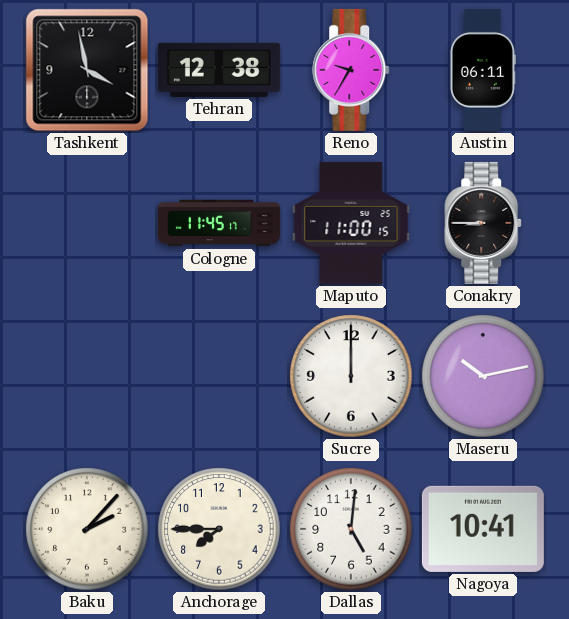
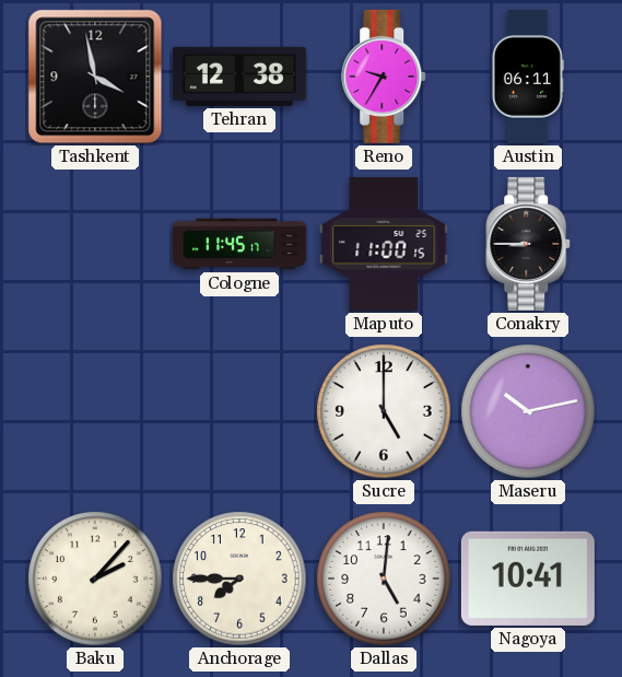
Sucre: 12:00 -> 5:00 (384, 411)
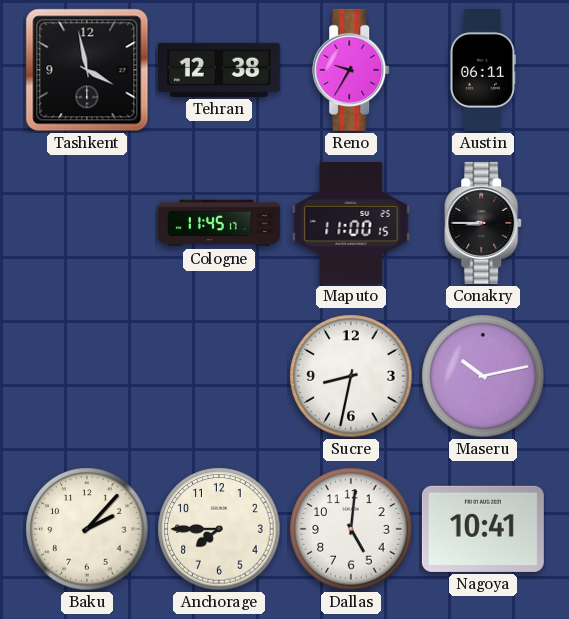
Sucre: 5:00 -> 8:32 (351, 376)
